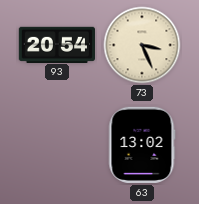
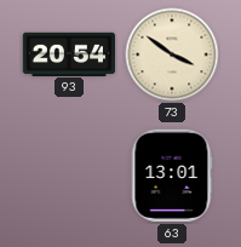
73: 3:26 -> 3:51 (172, 54)
63: 13:02 -> 13:01 (172, 176)
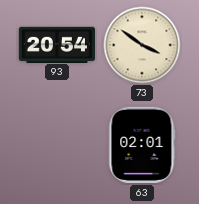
63: 13:01 -> 02:01 (142, 145)
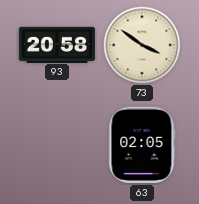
93: 20:54 -> 20:58 (56, 44)
63: 02:01 -> 02:05 (142, 145)
